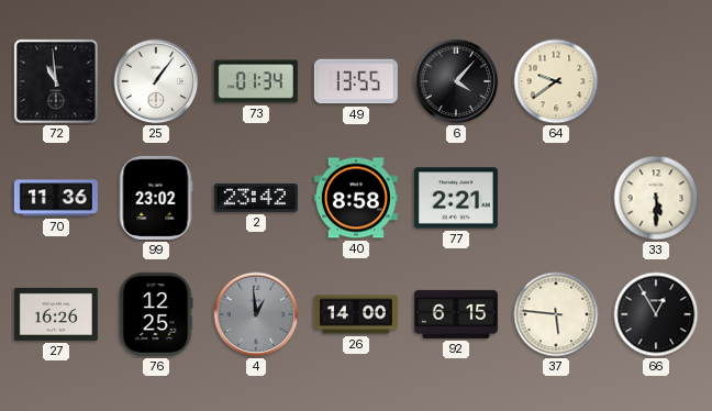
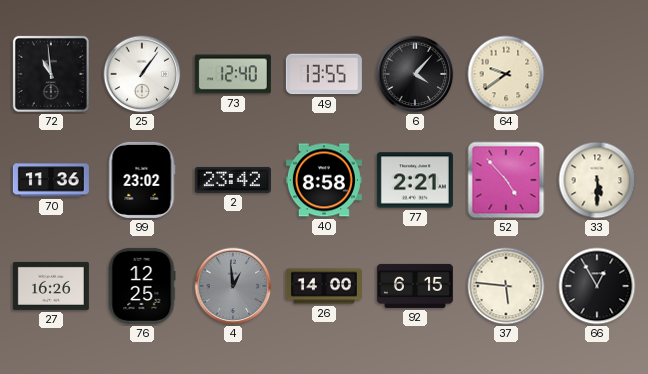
73: 01:34 -> 12:40 (233, 74)
52: none -> 4:53 (506, 180)
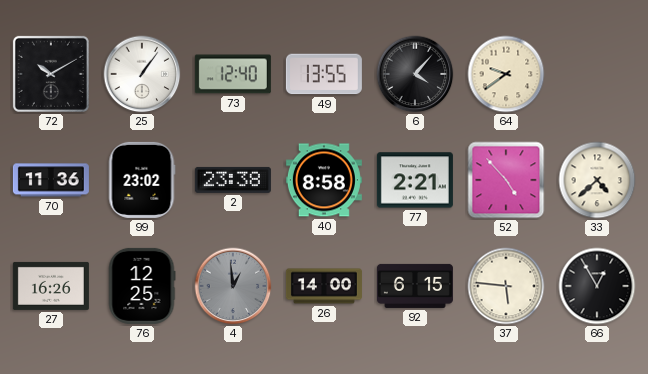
72: 10:59 -> 10:10 (51, 74)
2: 23:42 -> 23:38 (233, 180)
33: 5:30 -> 4:38 (597, 180)
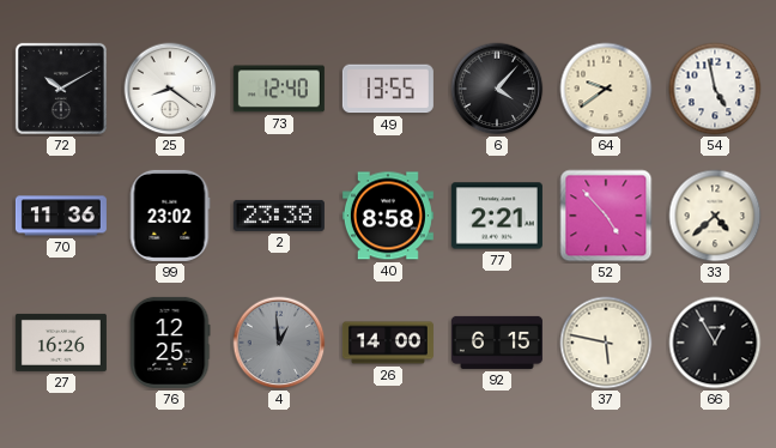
25: 1:06 -> 8:21 (170, 89)
54: none -> 4:58 (715, 89)
37: 5:46 -> 5:47 (606, 343)
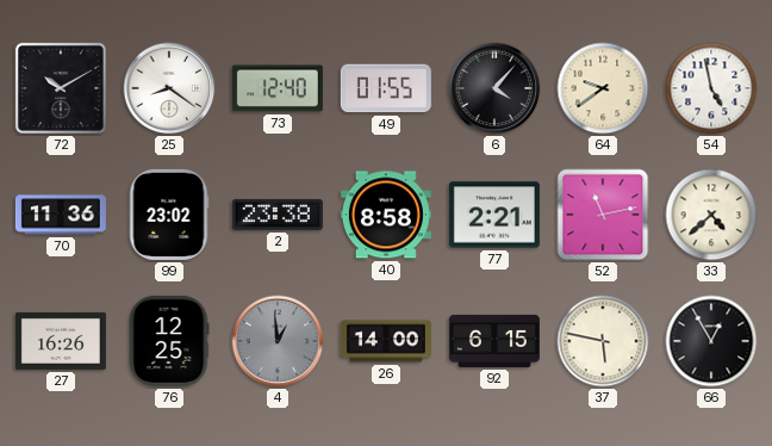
49: 13:55 -> 01:55 (386, 88)
52: 4:53 -> 11:13 (603, 215)
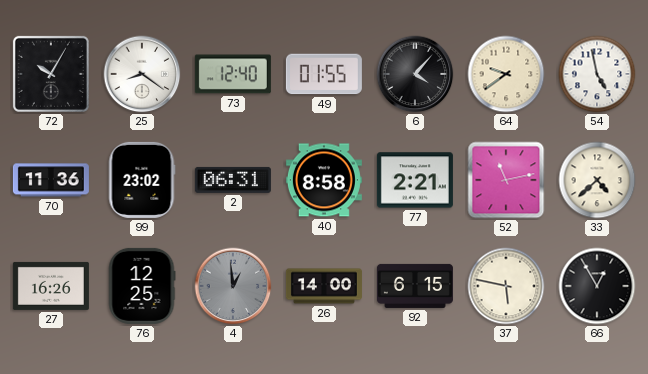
72: 10:10 -> 10:05 (51, 74)
2: 23:38 -> 06:31 (233, 180)
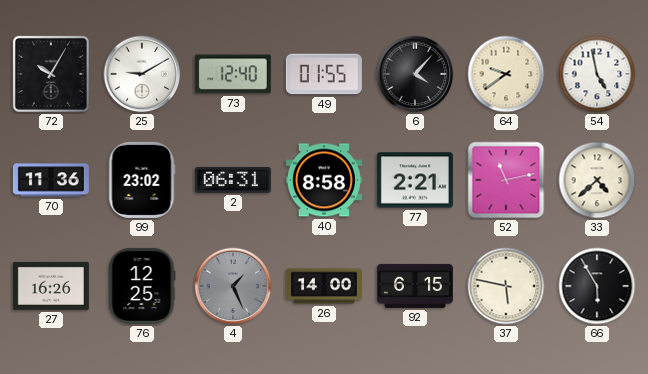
25: 8:21 -> 9:10 (142, 74)
4: 12:59 -> 1:26 (233, 286)
66: 12:55 -> 5:55 (597, 286)
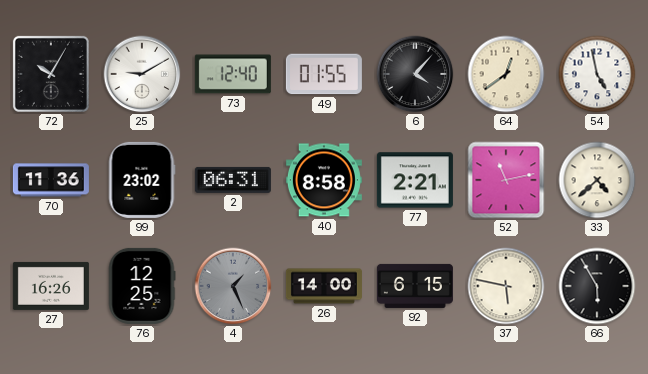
64: 9:39 -> 12:39 (506, 74)
